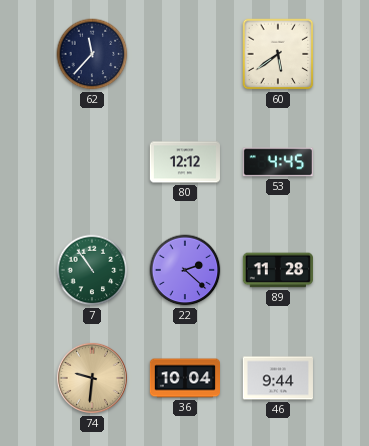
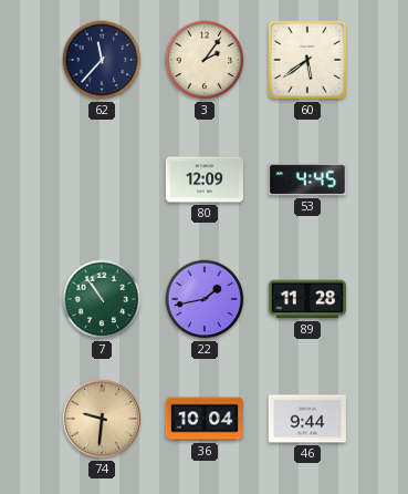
3: none -> 2:06 (205, 60)
80: 12:12 -> 12:09 (203, 179)
22: 2:22 -> 1:43 (205, 299)
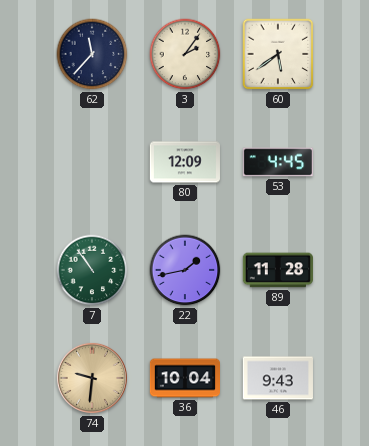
46: 9:44 -> 9:43 (278, 378)
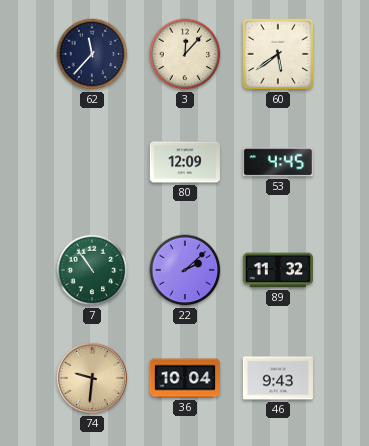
3: 2:06 -> 12:07 (185, 54)
22: 1:43 -> 2:08 (185, 270)
89: 11:28 -> 11:32 (278, 270)
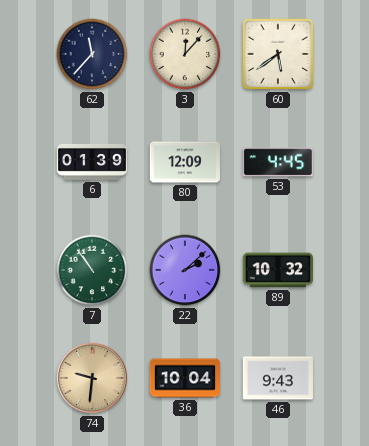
6: none -> 01:39 (92, 163)
89: 11:32 -> 10:32 (278, 270)
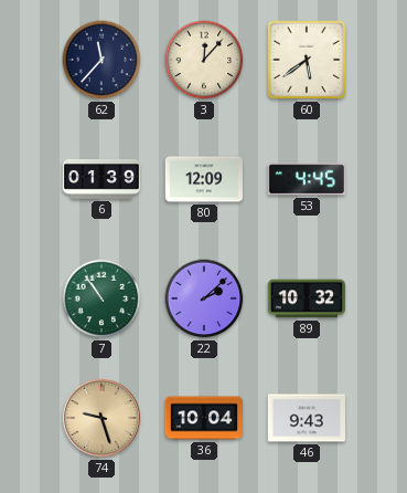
74: 9:31 -> 9:27 (101, 418)
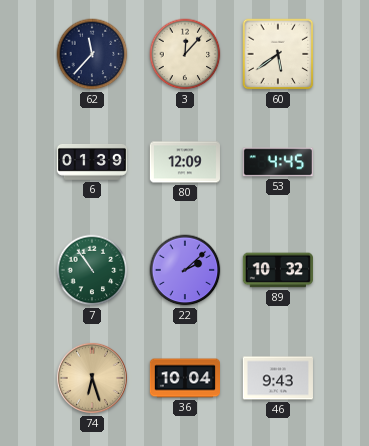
74: 9:27 -> 6:27 (92, 378)
